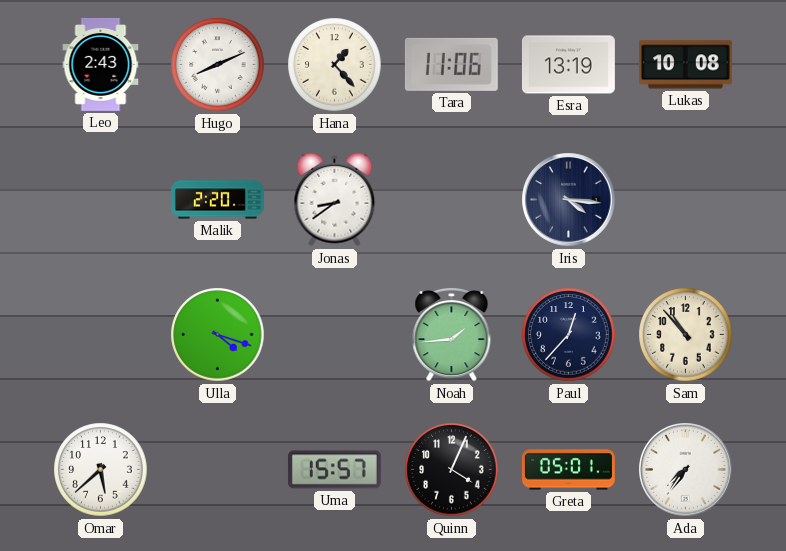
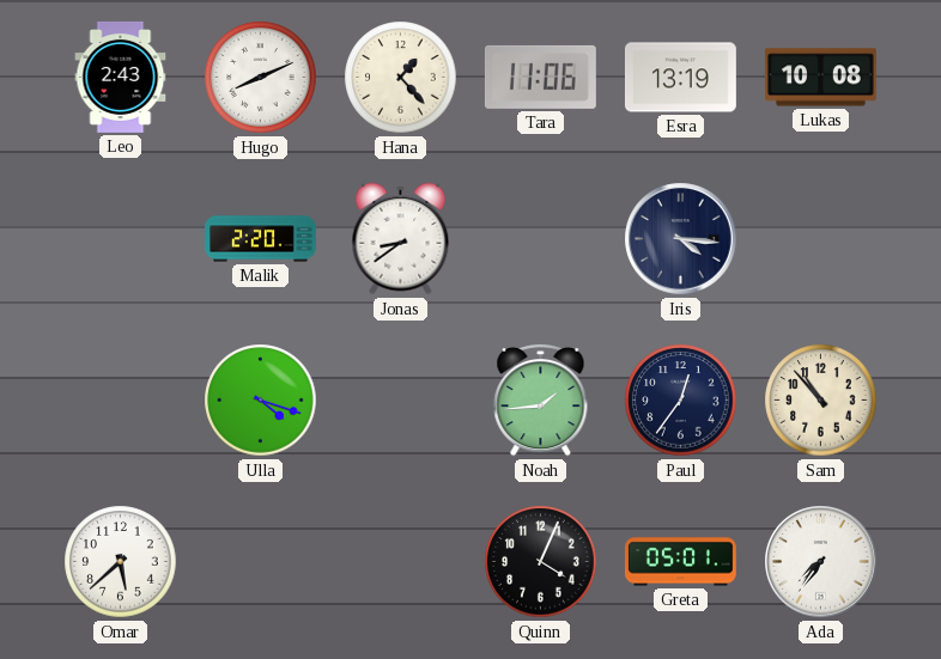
Paul: 12:37 -> 12:36 (681, 401)
Uma: 15:57 -> none (334, 470)
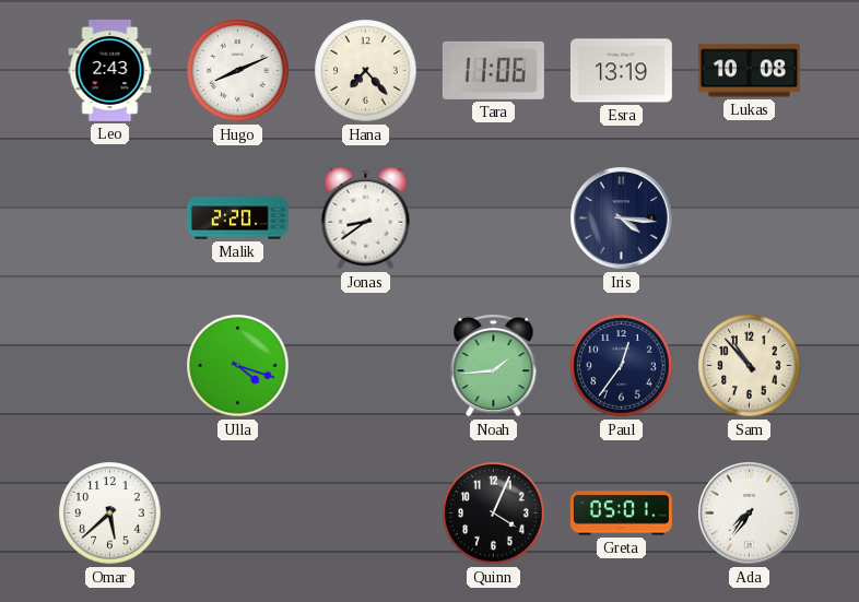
Hana: 1:23 -> 7:23 (366, 71)
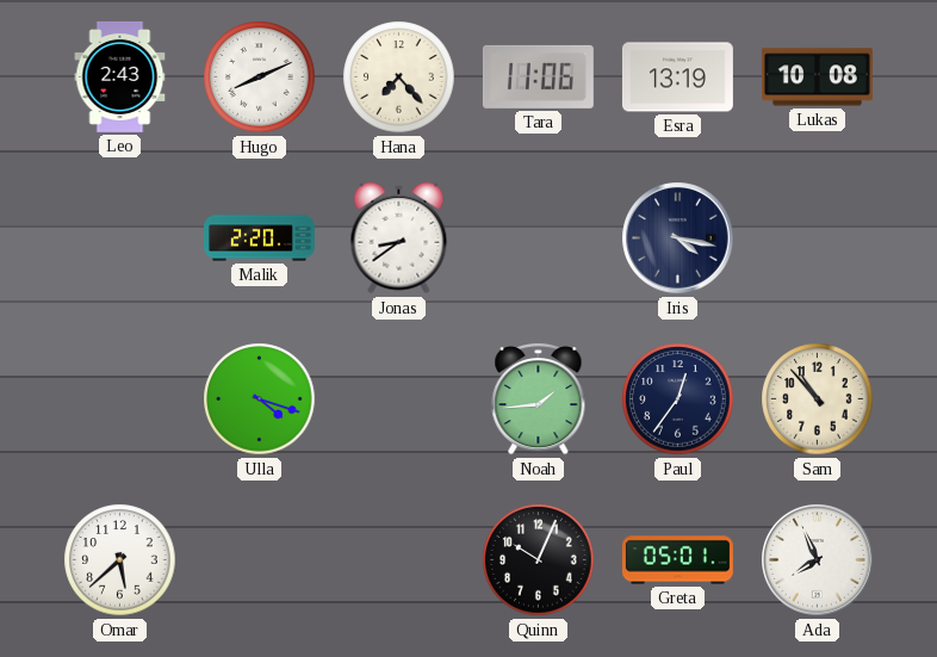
Iris: 4:16 -> 4:17 (678, 238)
Quinn: 4:04 -> 10:04 (539, 560)
Ada: 7:36 -> 7:56 (818, 560)
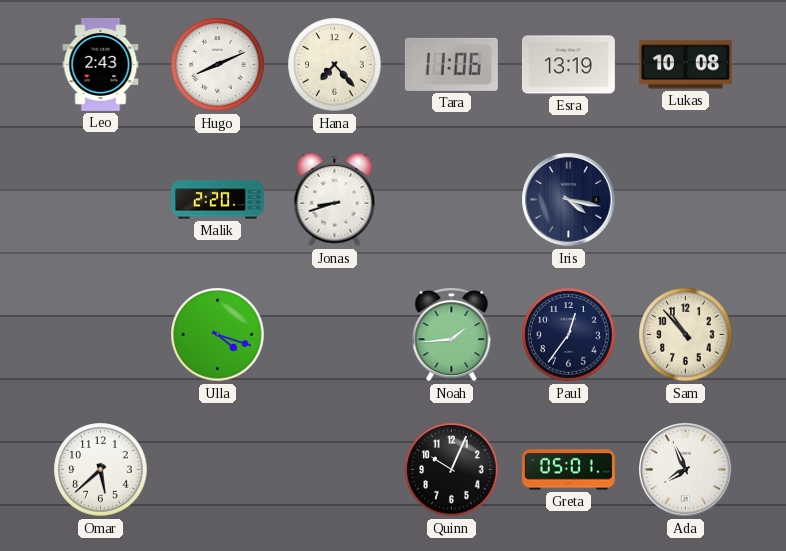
Jonas: 8:39 -> 8:42 (335, 200)
